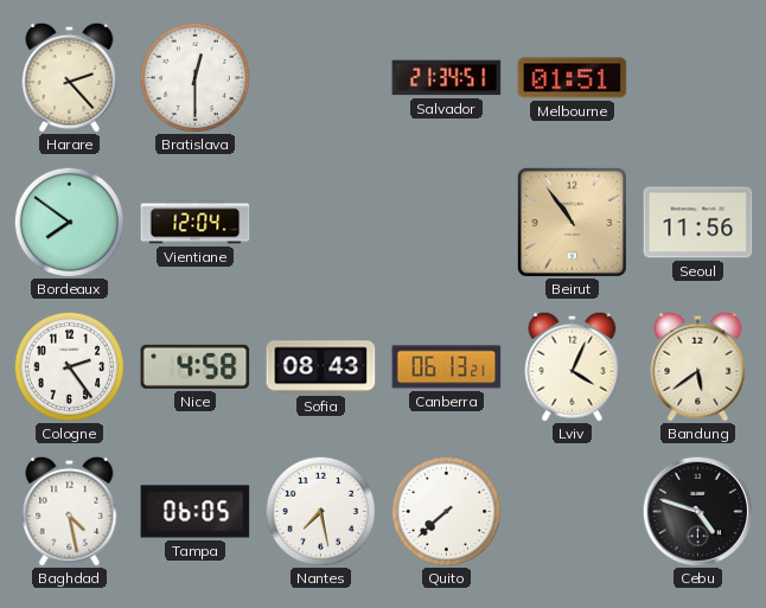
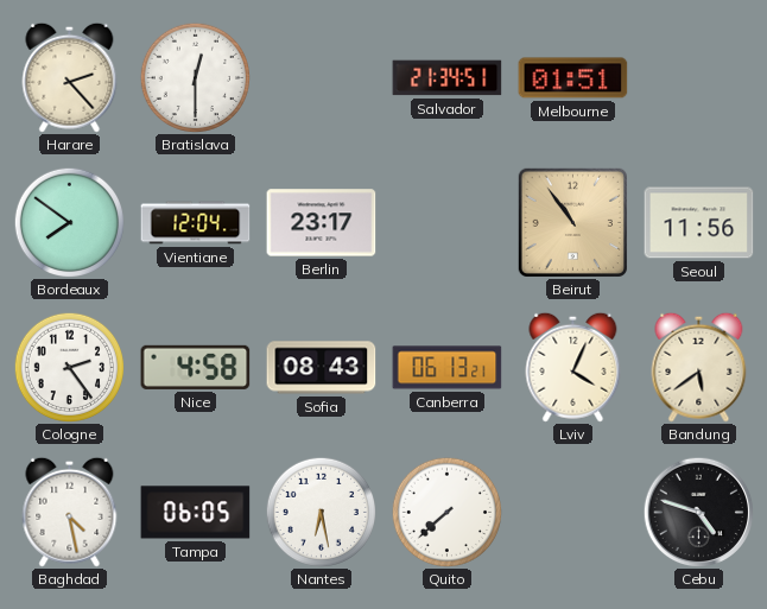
Berlin: none -> 23:17 (322, 223)
Nantes: 7:28 -> 6:28 (321, 512)
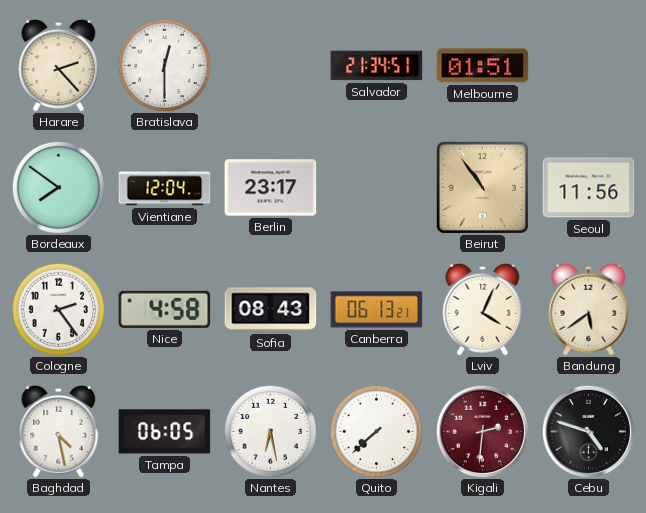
Kigali: none -> 2:31 (482, 431)
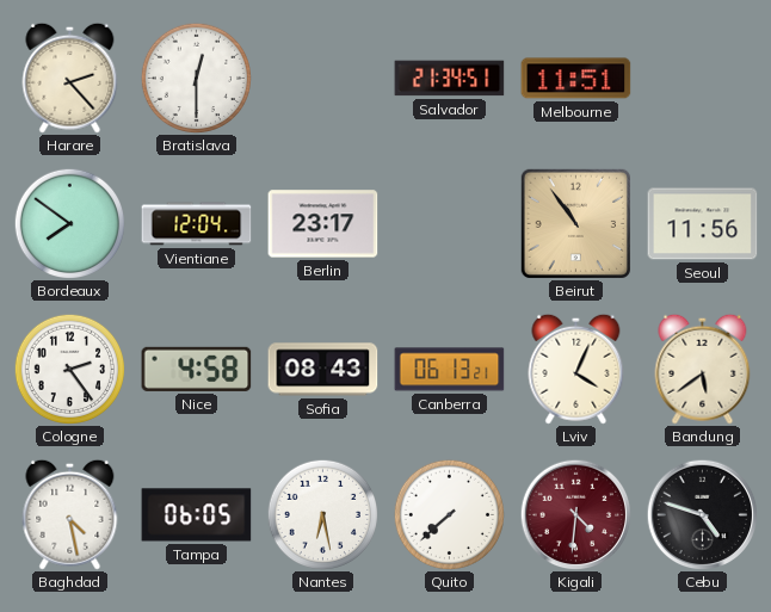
Melbourne: 01:51 -> 11:51 (576, 79)
Kigali: 2:31 -> 4:31 (575, 514)
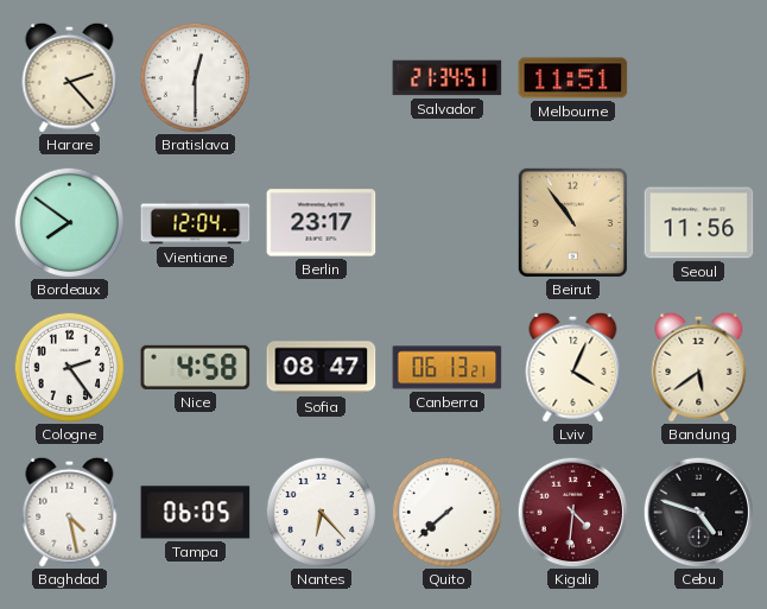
Sofia: 08:43 -> 08:47 (322, 368)
Nantes: 6:28 -> 6:23 (321, 512)
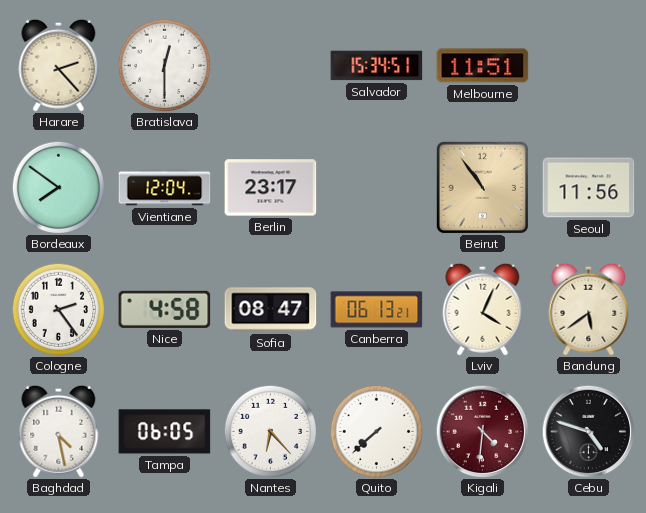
Salvador: 21:34 -> 15:34 (377, 66)
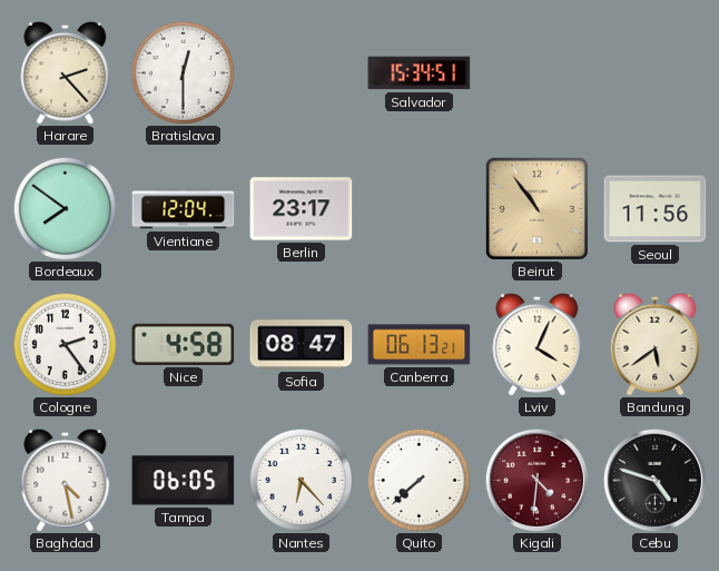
Melbourne: 11:51 -> none (483, 66)
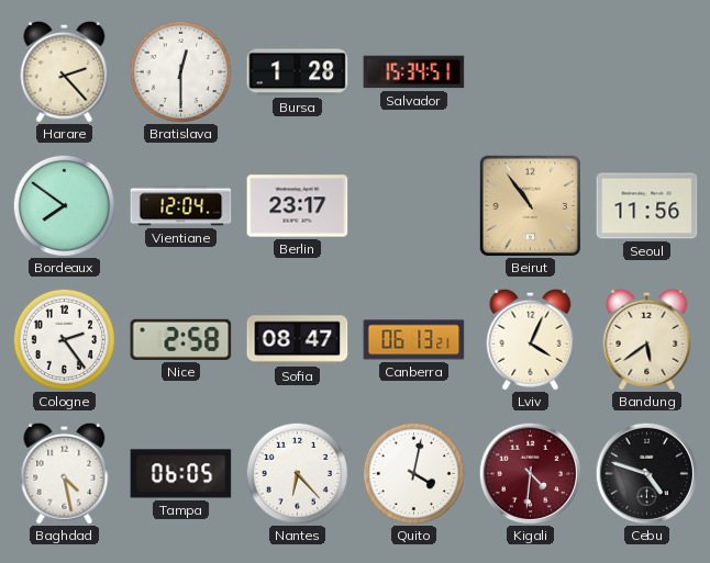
Bursa: none -> 1:28 (298, 72)
Nice: 4:58 -> 2:58 (181, 339)
Quito: 7:38 -> 4:02 (413, 473)
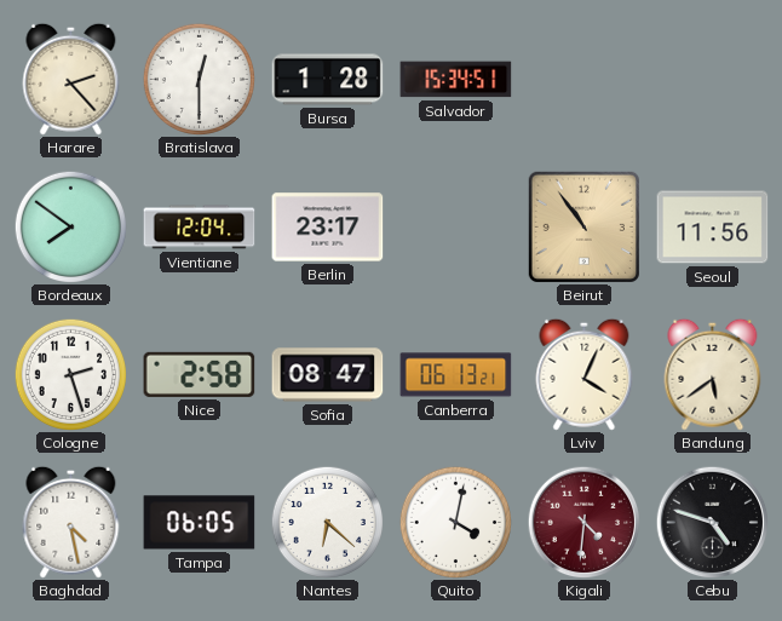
Cologne: 2:24 -> 2:27 (70, 374)
Nantes: 6:23 -> 6:22 (327, 522)
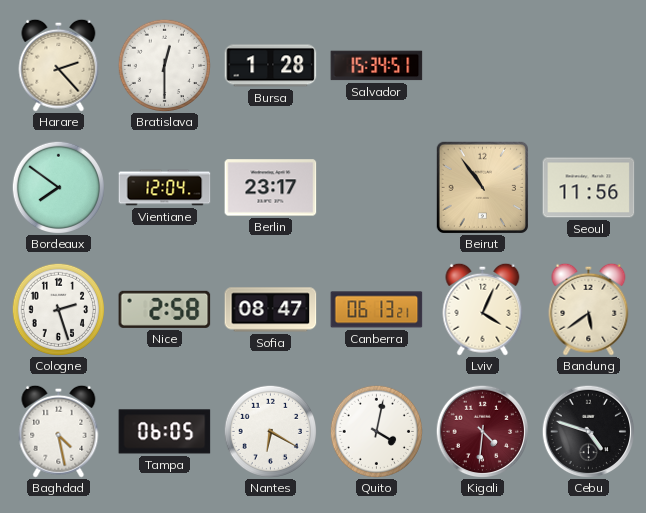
Nantes: 6:22 -> 6:20 (270, 431)
